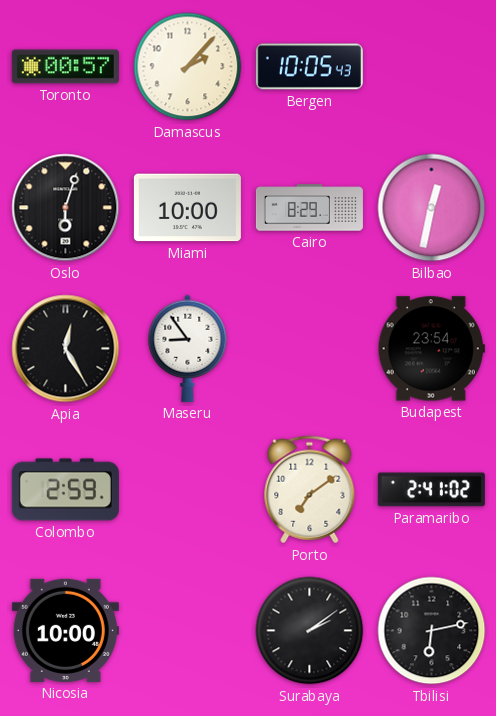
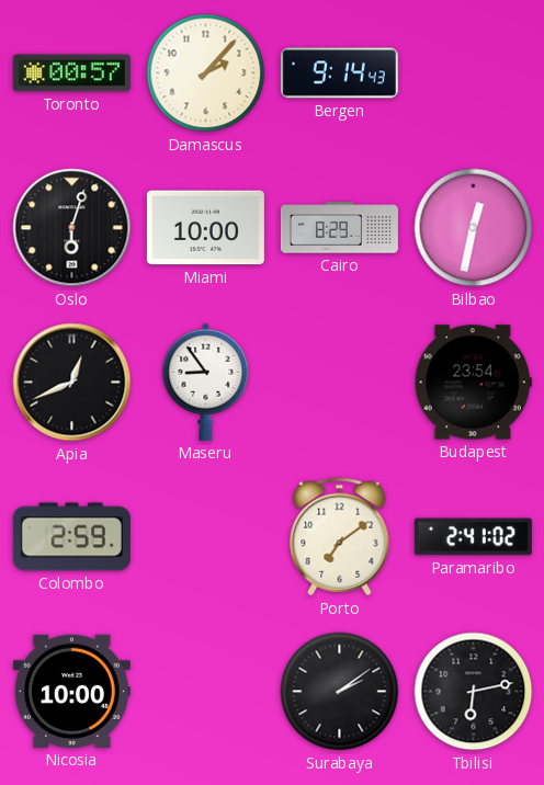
Bergen: 10:05 -> 9:14 (339, 73)
Apia: 12:25 -> 12:41 (72, 383)
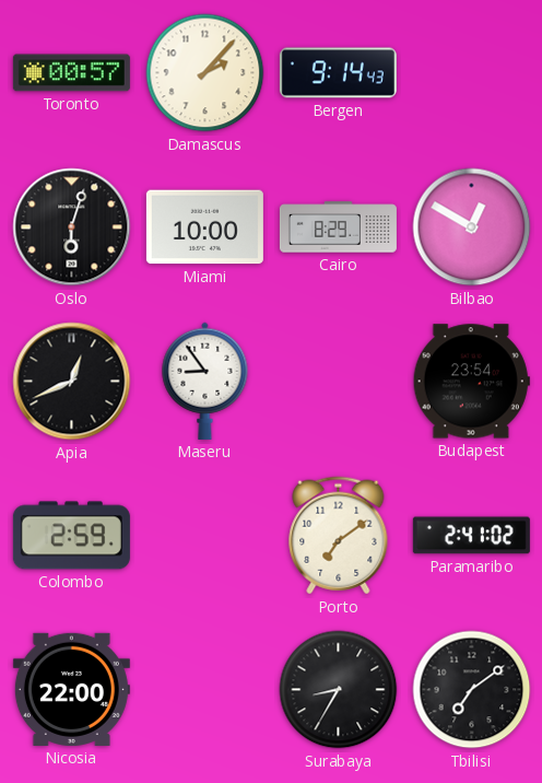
Bilbao: 12:32 -> 12:50 (472, 227)
Nicosia: 10:00 -> 22:00 (71, 689)
Surabaya: 2:09 -> 8:35 (339, 690)
Tbilisi: 6:13 -> 7:09 (472, 690)
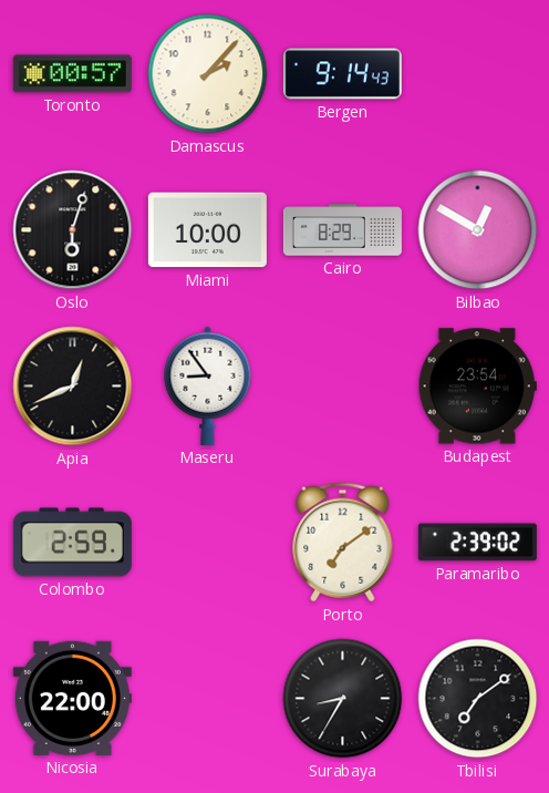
Paramaribo: 2:41 -> 2:39 (477, 543)
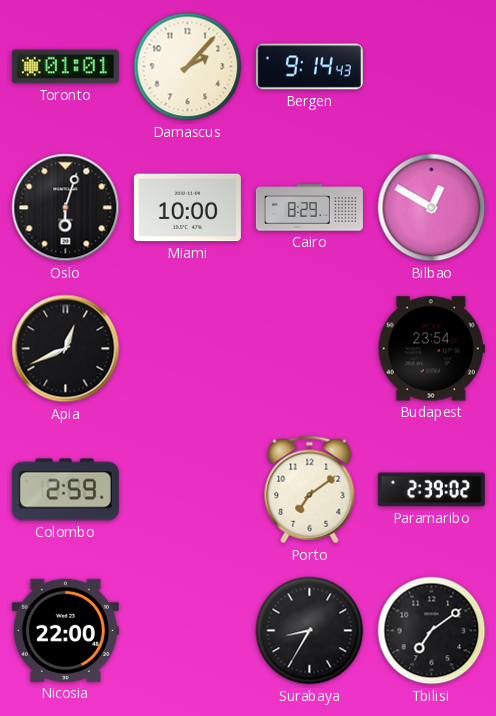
Toronto: 00:57 -> 01:01 (65, 67)
Maseru: 8:54 -> none (208, 385)
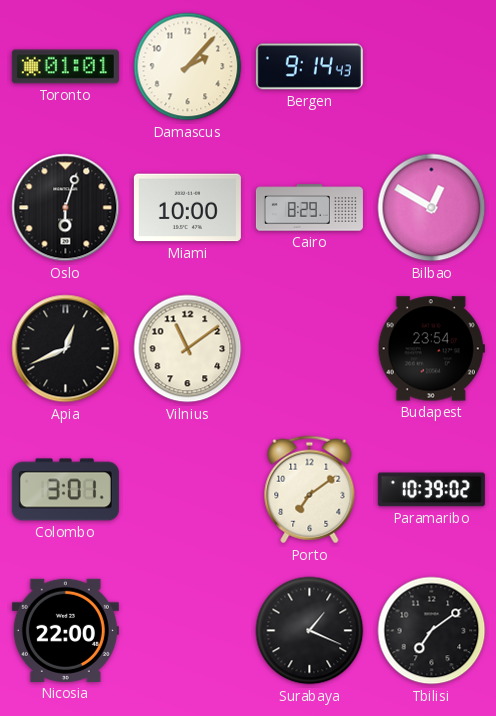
Vilnius: none -> 11:09 (188, 349)
Colombo: 2:59 -> 3:01 (65, 490)
Paramaribo: 2:39 -> 10:39 (431, 490)
Surabaya: 8:35 -> 1:19 (310, 631)
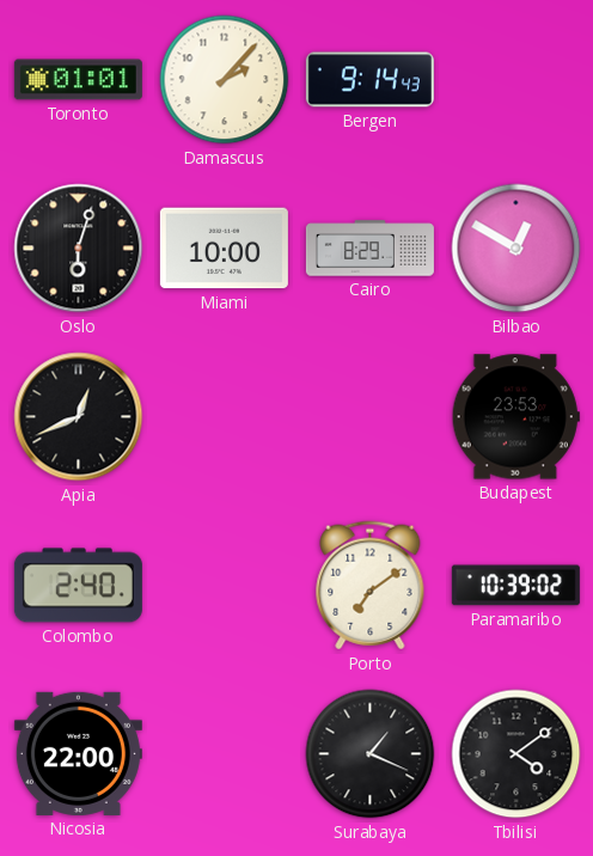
Vilnius: 11:09 -> none (188, 349)
Budapest: 23:54 -> 23:53 (515, 417)
Colombo: 3:01 -> 2:40 (78, 586)
Tbilisi: 7:09 -> 4:09 (516, 754)
